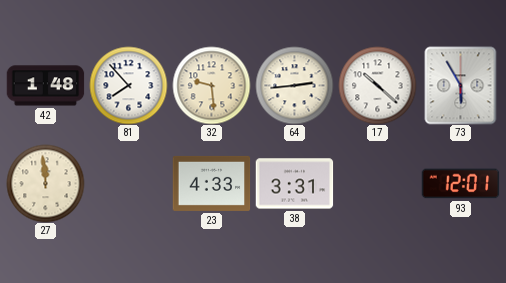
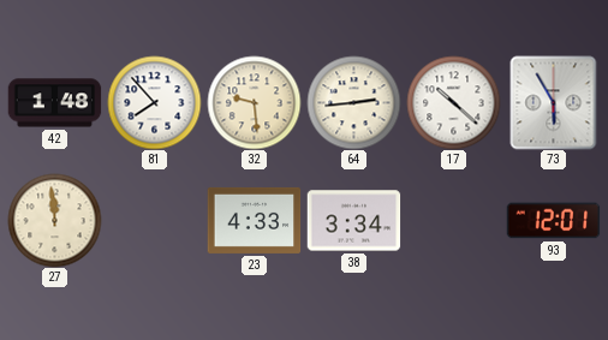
38: 3:31 -> 3:34 (353, 221)
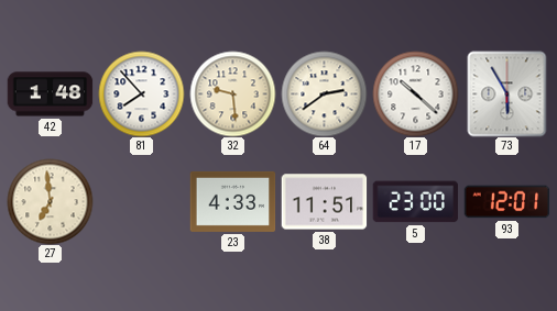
64: 2:44 -> 2:39 (324, 93)
27: 11:59 -> 6:59 (50, 201)
38: 3:34 -> 11:51 (324, 202)
5: none -> 23:00 (415, 202)
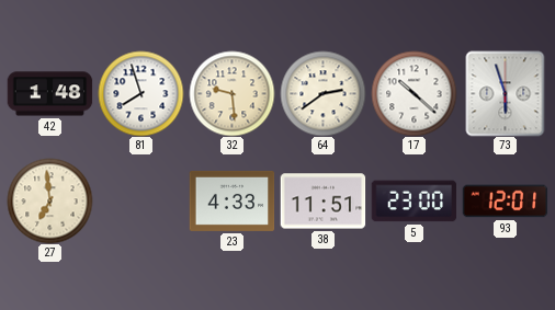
81: 7:53 -> 7:57 (140, 93)
73: 5:55 -> 5:57 (506, 93)
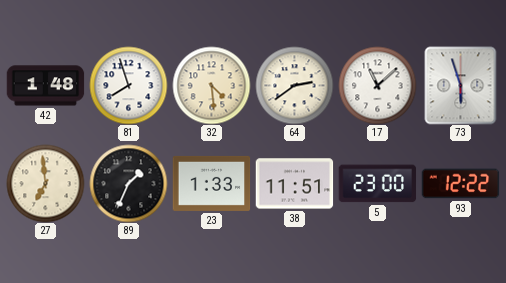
32: 9:29 -> 4:29 (211, 85)
17: 10:22 -> 11:08 (377, 85)
89: none -> 1:34 (128, 183)
23: 4:33 -> 1:33 (211, 183)
93: 12:01 -> 12:22 (460, 184)
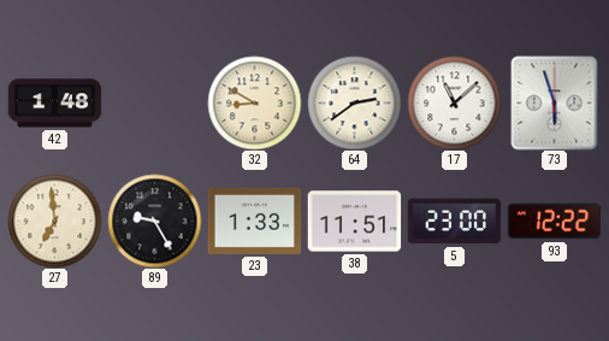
81: 7:57 -> none (128, 85)
32: 4:29 -> 8:50 (254, 102)
89: 1:34 -> 9:25 (154, 221)
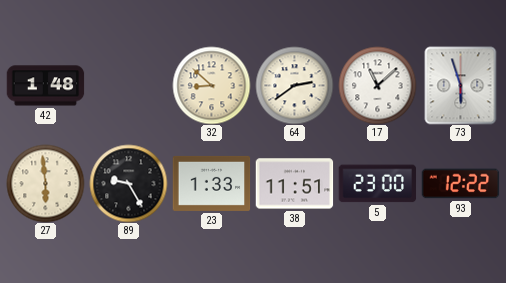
32: 8:50 -> 8:52 (211, 85)
27: 6:59 -> 5:59 (45, 183)
